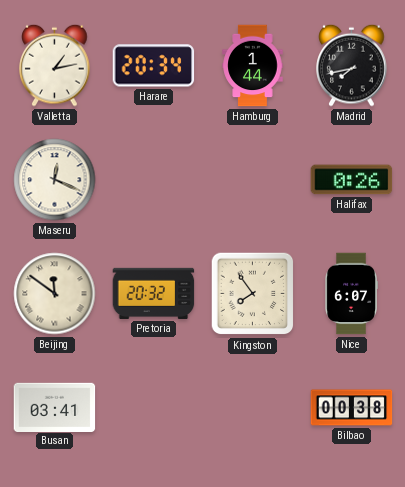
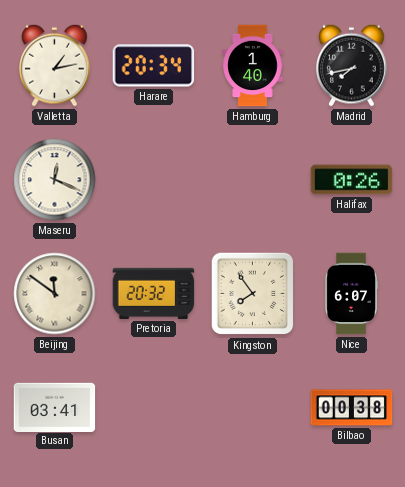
Hamburg: 1:44 -> 1:40 (253, 66)
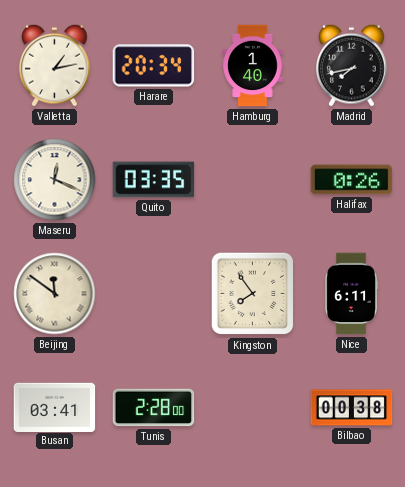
Quito: none -> 03:35 (154, 180)
Pretoria: 20:32 -> none (154, 293)
Nice: 6:07 -> 6:11 (351, 294)
Tunis: none -> 2:28 (154, 408)
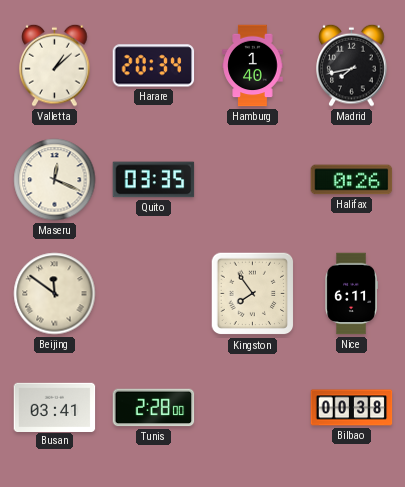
Valletta: 1:13 -> 1:08 (55, 65)
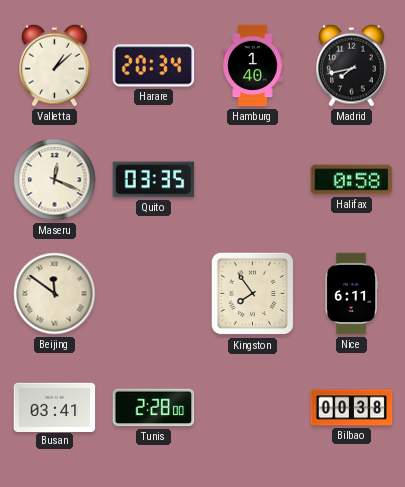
Halifax: 0:26 -> 0:58 (352, 180)
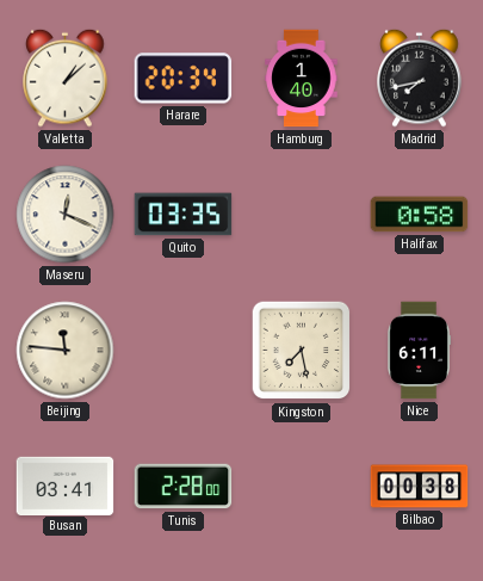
Beijing: 11:51 -> 11:46 (66, 351)
Kingston: 7:54 -> 7:28 (302, 351)
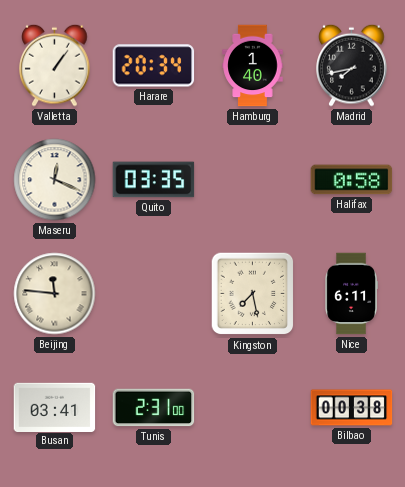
Valletta: 1:08 -> 1:06 (55, 65)
Tunis: 2:28 -> 2:31 (154, 408)
